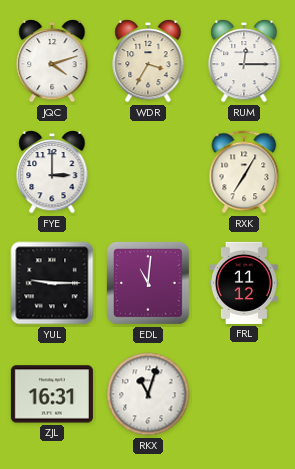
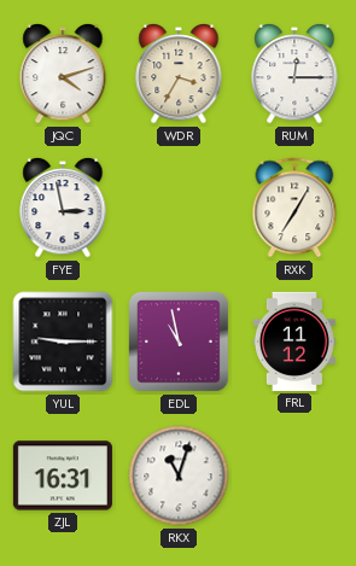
FYE: 3:00 -> 2:58 (63, 208)
EDL: 11:01 -> 10:58 (180, 343)
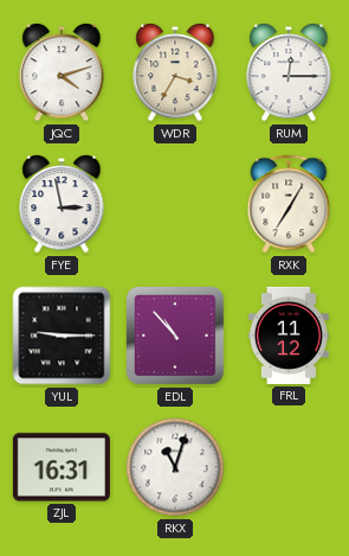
EDL: 10:58 -> 10:53 (176, 337)
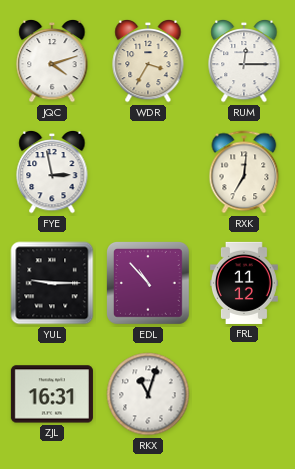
RXK: 7:05 -> 7:01 (244, 172)
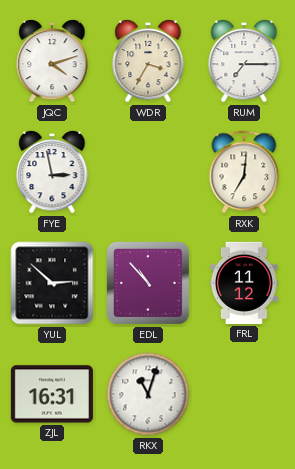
RUM: 12:15 -> 7:15 (244, 61)
YUL: 9:15 -> 2:52 (52, 283)
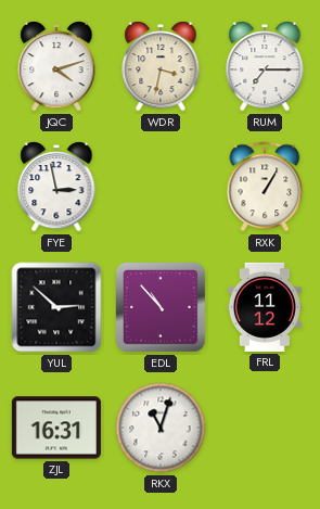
WDR: 3:35 -> 3:32 (161, 66)
RXK: 7:01 -> 1:05 (265, 187)
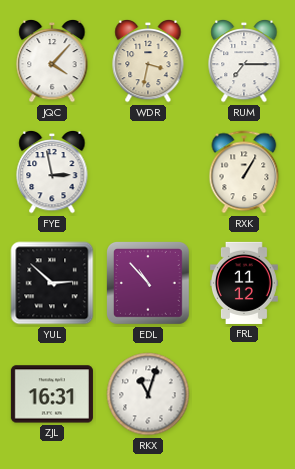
JQC: 4:12 -> 4:07 (52, 61)
